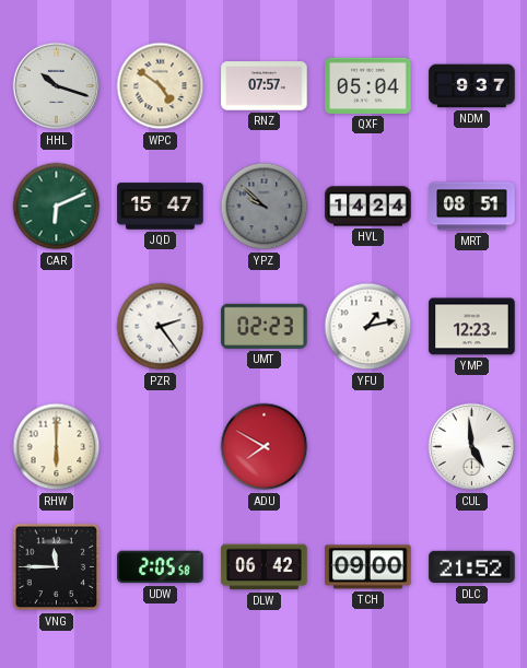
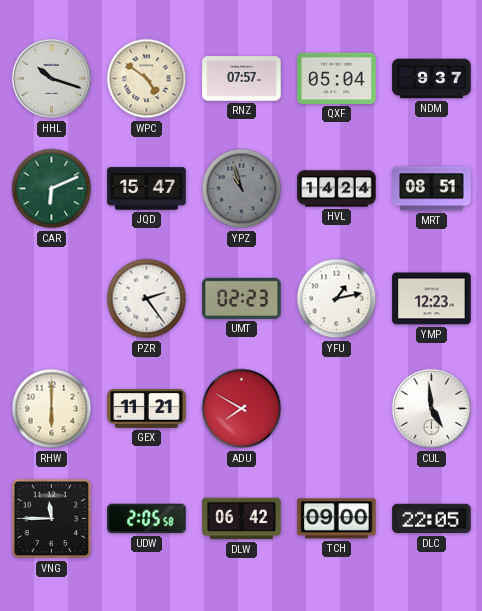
YPZ: 9:52 -> 10:57 (242, 189)
GEX: none -> 11:21 (147, 408)
DLC: 21:52 -> 22:05 (432, 519)
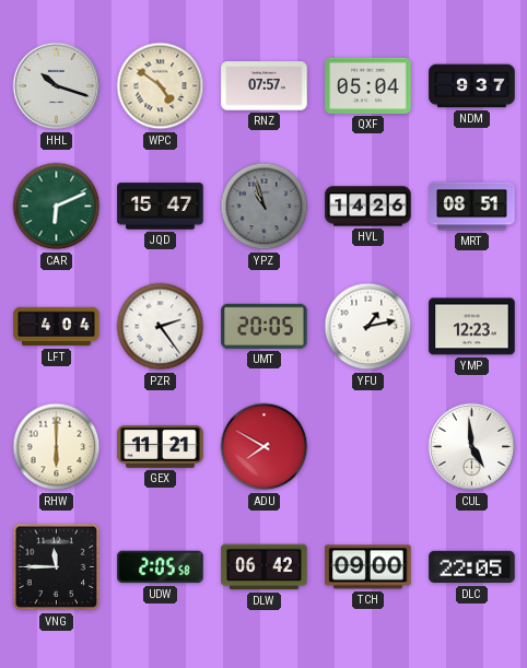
HVL: 14:24 -> 14:26 (368, 207)
LFT: none -> 4:04 (57, 327)
UMT: 02:23 -> 20:05 (265, 326)
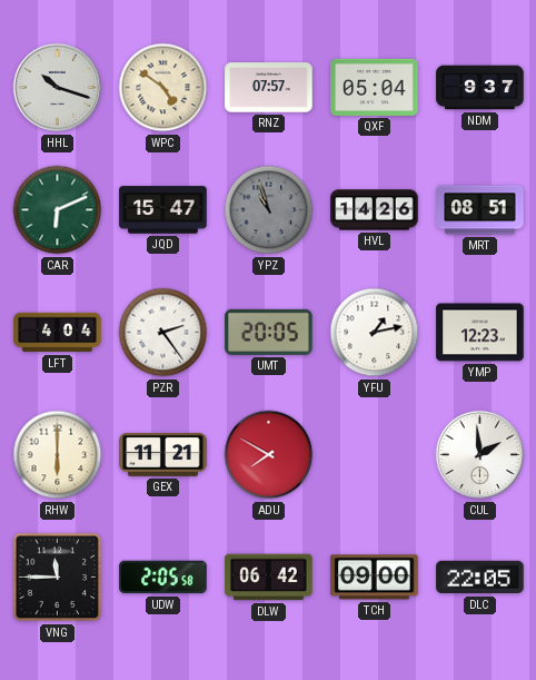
CUL: 4:59 -> 1:59 (480, 455)
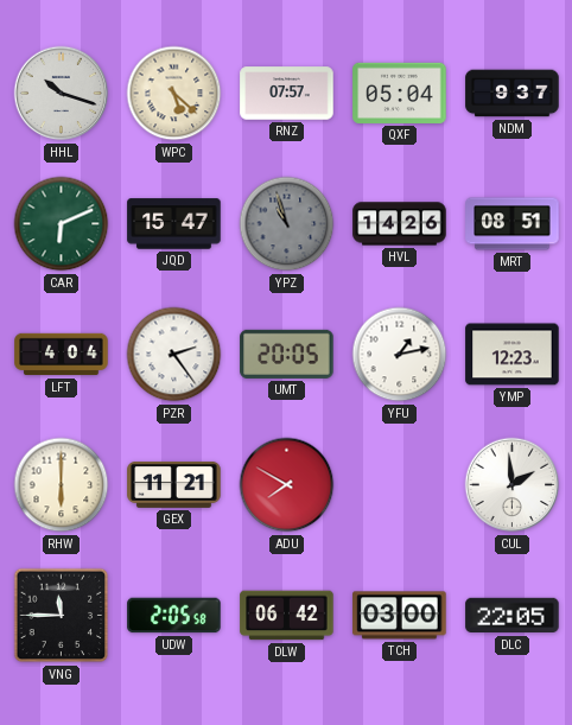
WPC: 4:51 -> 5:22 (174, 94)
TCH: 09:00 -> 03:00 (400, 616)
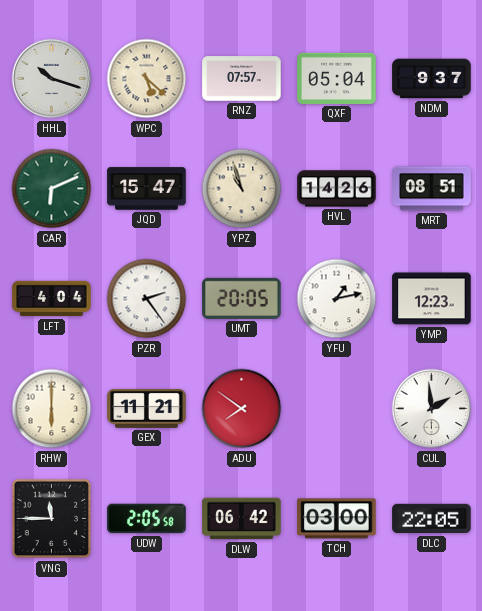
YPZ dial: grey -> cream (242, 189)
ADU: 7:50 -> 7:51 (242, 409)
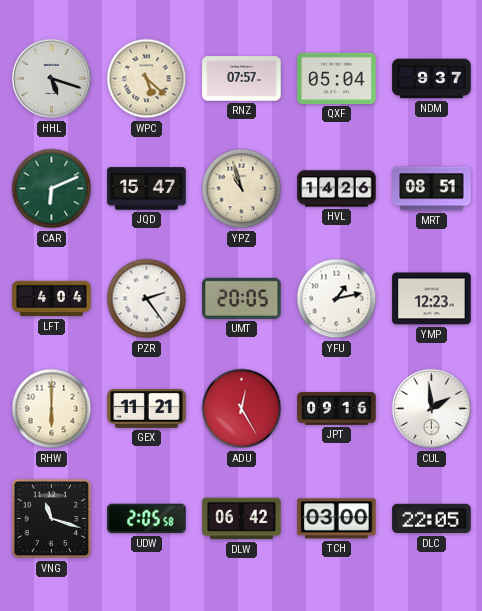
HHL: 10:18 -> 5:18 (52, 79)
ADU: 7:51 -> 12:25 (242, 409)
JPT: none -> 09:16 (337, 409)
VNG: 11:45 -> 11:18 (52, 519)
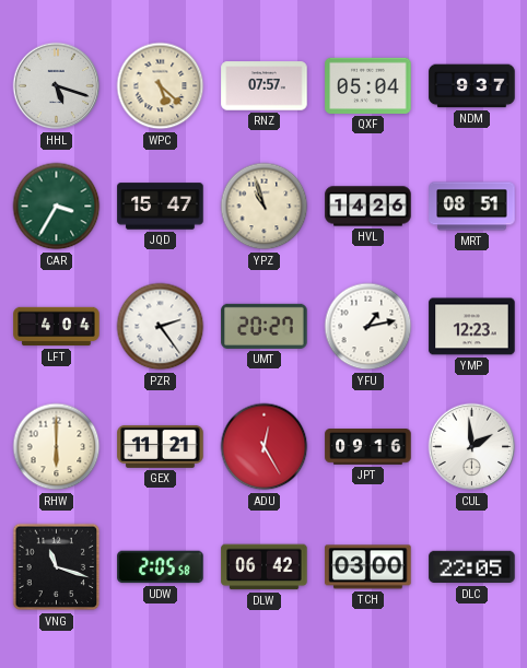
CAR: 6:11 -> 3:35 (57, 207)
UMT: 20:05 -> 20:27 (265, 326)
